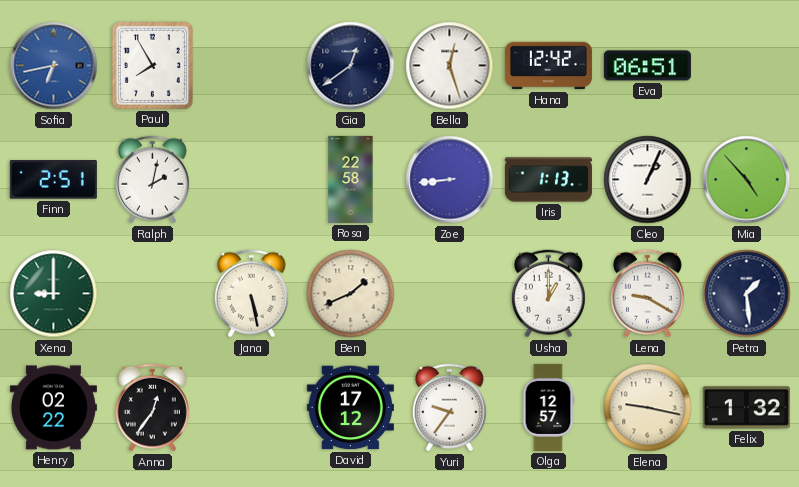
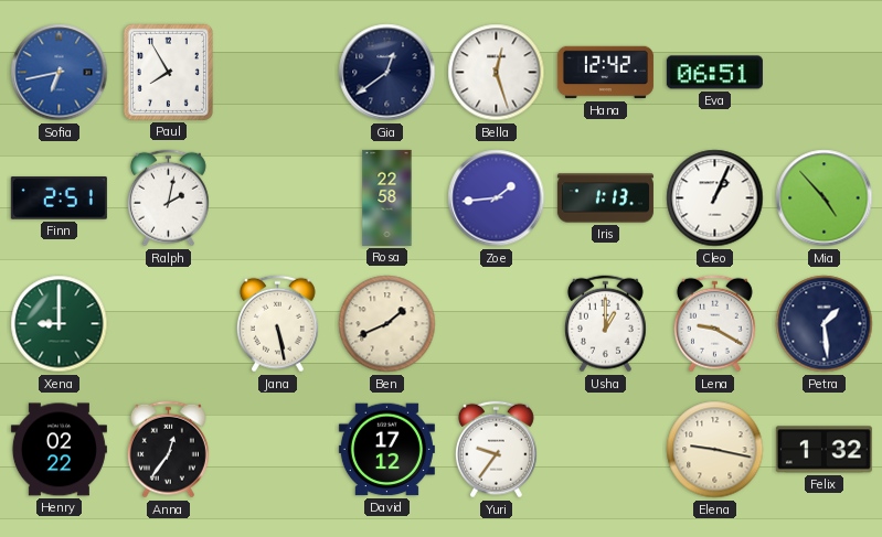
Zoe: 8:44 -> 1:44 (497, 198)
Olga: 12:57 -> none (548, 407)
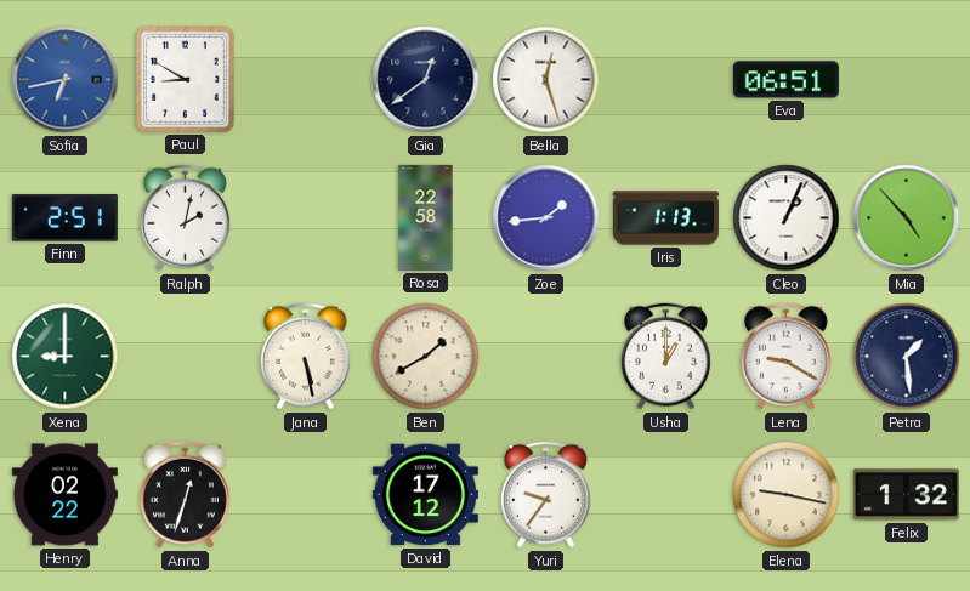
Paul: 7:55 -> 8:50 (185, 79)
Hana: 12:42 -> none (605, 73)
Ben: 1:41 -> 1:40 (426, 357)
Anna: 12:36 -> 12:33 (185, 495)
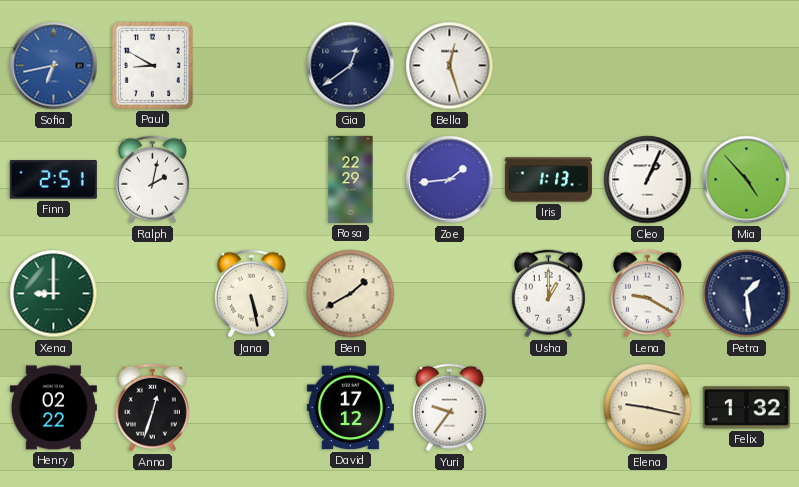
Eva: 06:51 -> none (785, 80)
Rosa: 22:58 -> 22:29 (351, 179)
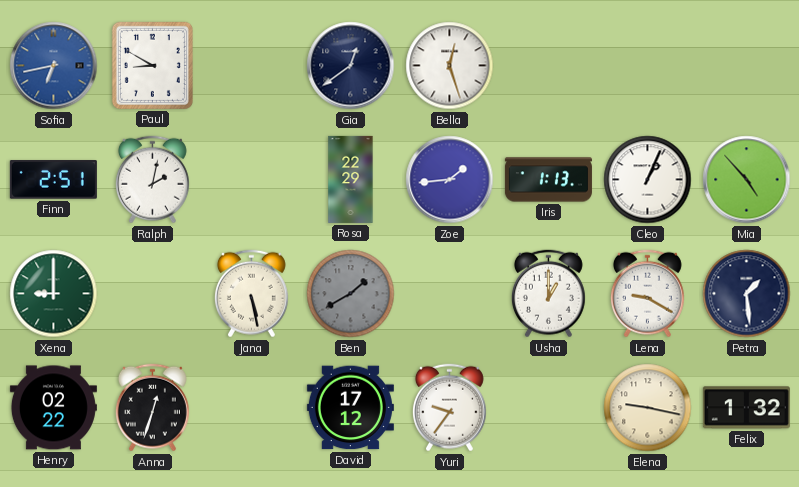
Ben dial: cream -> grey (351, 294)
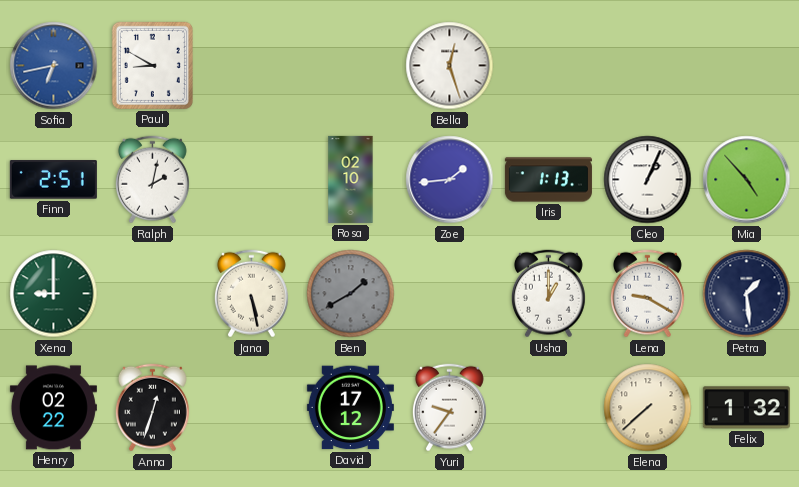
Gia: 12:39 -> none (351, 66)
Rosa: 22:29 -> 02:10 (351, 179)
Elena: 9:17 -> 7:38 (648, 408)
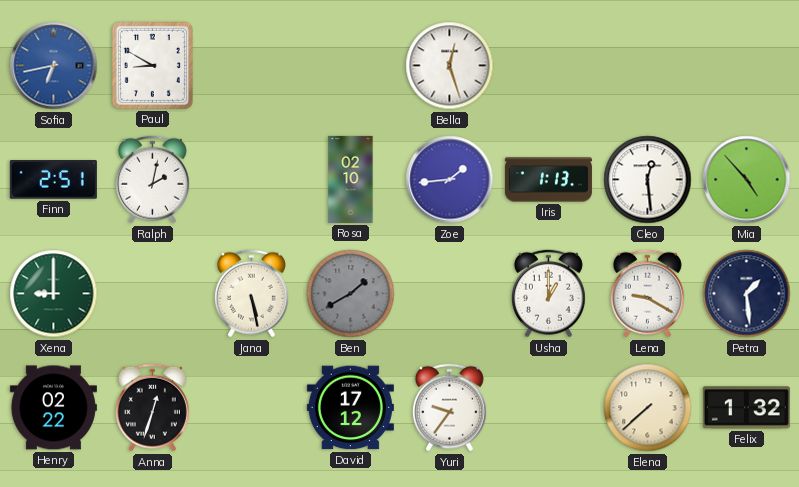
Cleo: 1:04 -> 12:29 (648, 180)
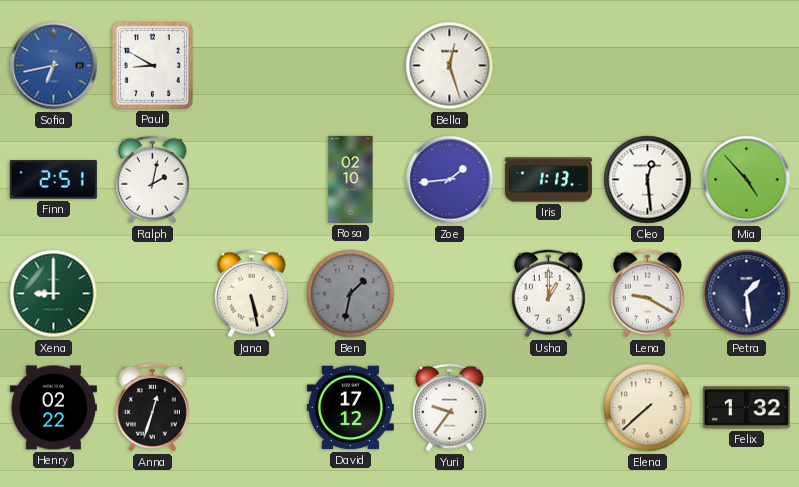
Ben: 1:40 -> 1:32 (351, 294)
